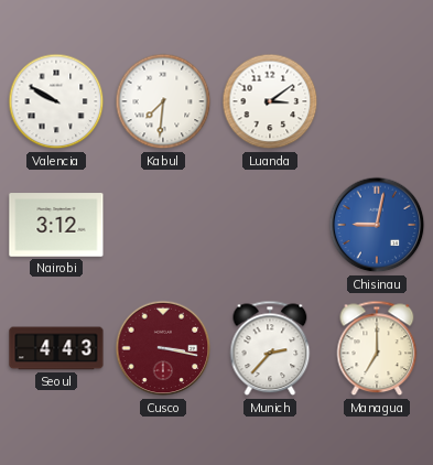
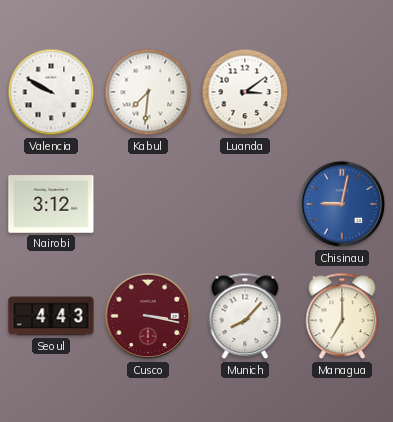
Munich: 2:37 -> 8:07 (245, 316)
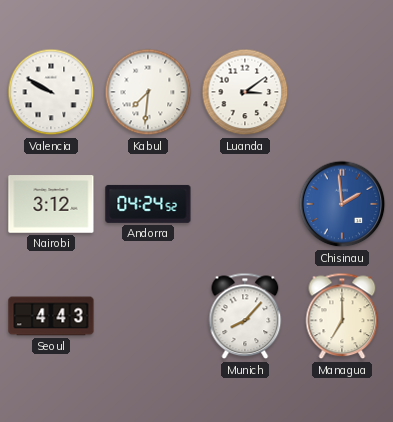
Andorra: none -> 04:24 (148, 204)
Chisinau: 9:02 -> 1:59 (342, 204)
Cusco: 3:17 -> none (148, 316)
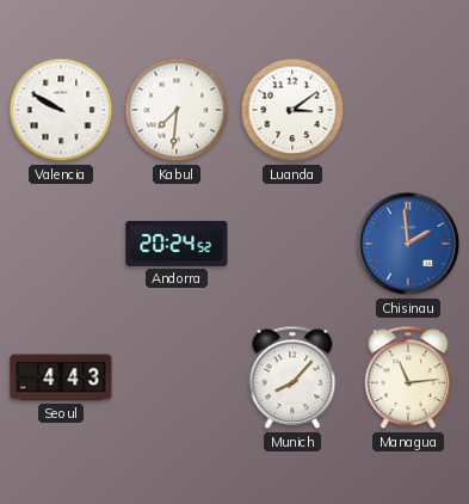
Nairobi: 3:12 -> none (51, 204)
Andorra: 04:24 -> 20:24 (177, 244)
Managua: 7:00 -> 11:14 (408, 377)
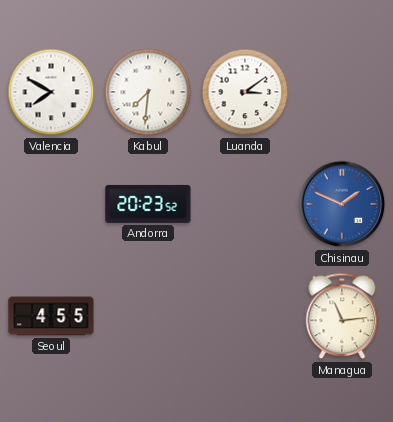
Valencia: 9:50 -> 7:50 (51, 92)
Andorra: 20:24 -> 20:23 (148, 204)
Chisinau: 1:59 -> 1:49 (342, 204)
Seoul: 4:43 -> 4:55 (51, 316)
Munich: 8:07 -> none (292, 377)
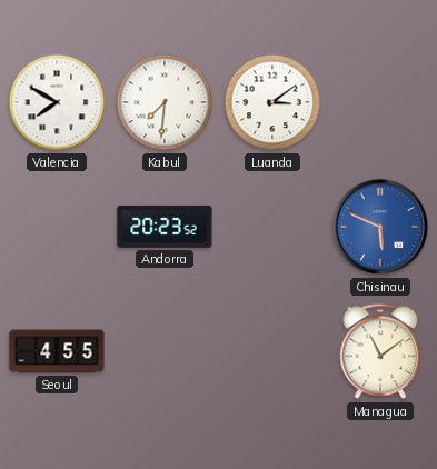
Chisinau: 1:49 -> 5:49 (380, 227)
Managua: 11:14 -> 11:09 (380, 351)
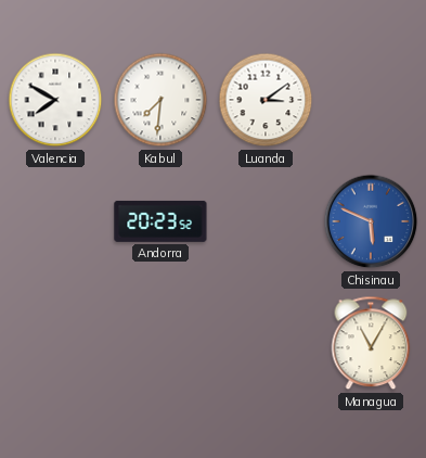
Seoul: 4:55 -> none (57, 351)
Managua: 11:09 -> 11:05 (371, 343)
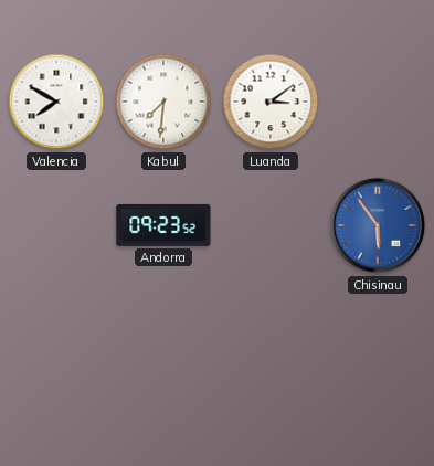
Andorra: 20:23 -> 09:23 (163, 225)
Chisinau: 5:49 -> 5:54 (378, 225)
Managua: 11:05 -> none (371, 343)
